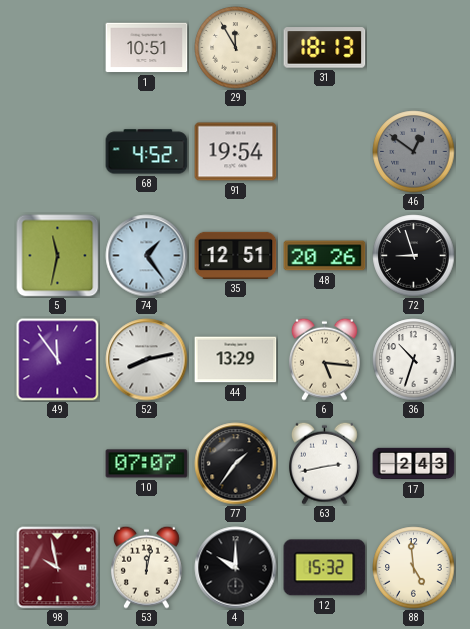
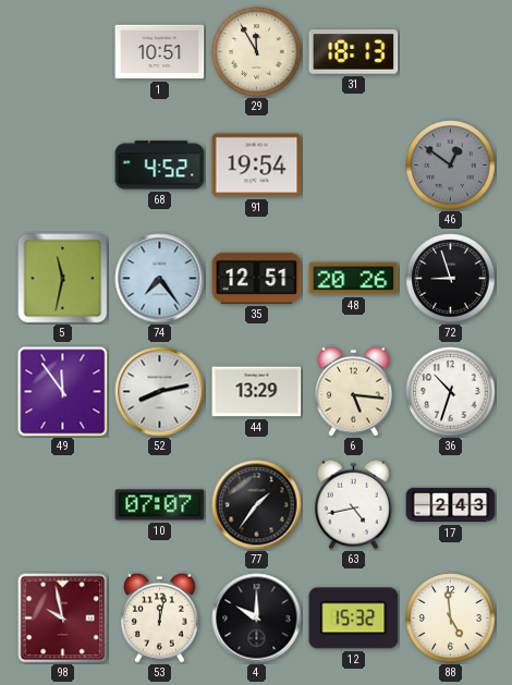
74: 1:24 -> 7:24 (160, 279)
63: 2:43 -> 4:43 (353, 504)
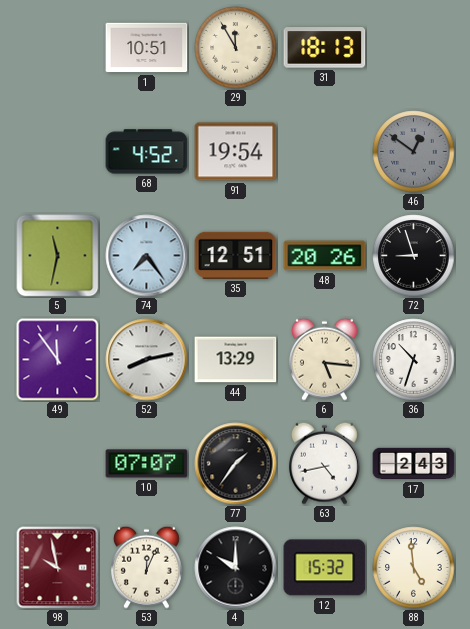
53: 12:02 -> 12:04 (146, 567)
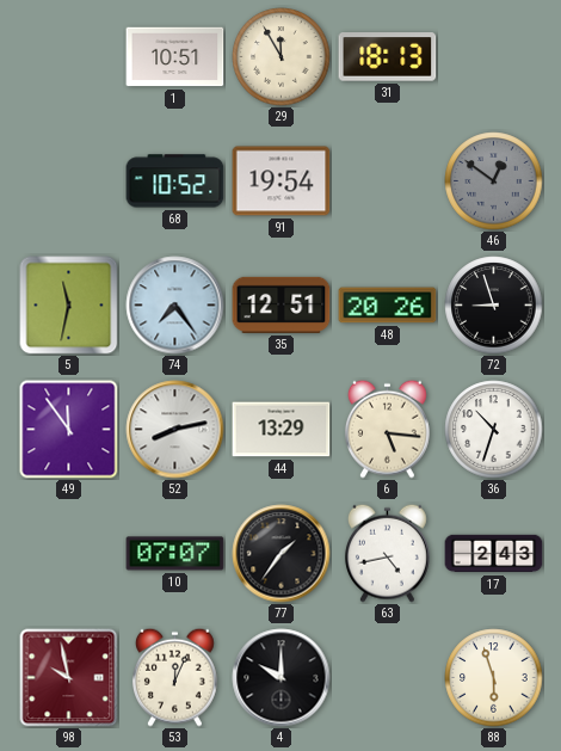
68: 4:52 -> 10:52 (175, 181)
12: 15:32 -> none (325, 568)
88: 4:59 -> 5:57 (494, 678)
